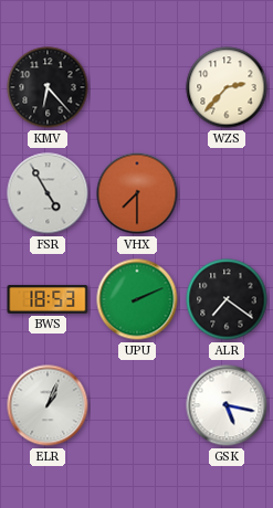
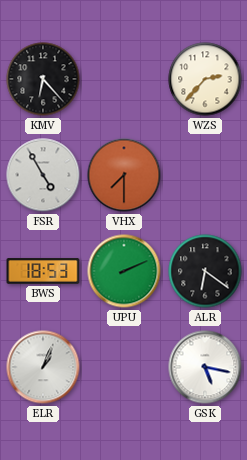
ALR: 7:21 -> 6:21 (205, 271)
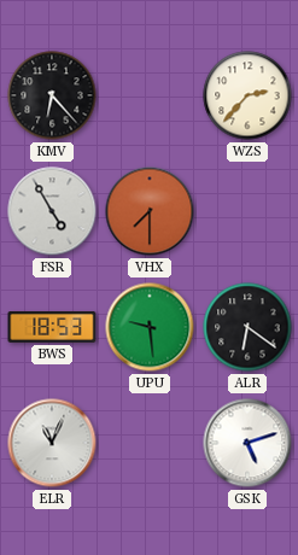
UPU: 2:11 -> 9:29 (150, 327)
ELR: 1:04 -> 11:04 (52, 443)
GSK: 5:17 -> 5:12 (247, 443)
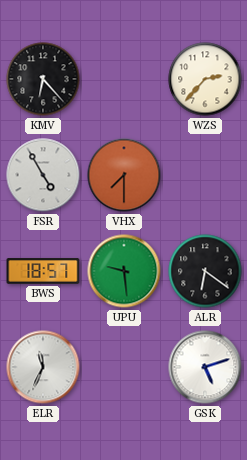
BWS: 18:53 -> 18:57 (43, 271)
ELR: 11:04 -> 11:34 (43, 367)
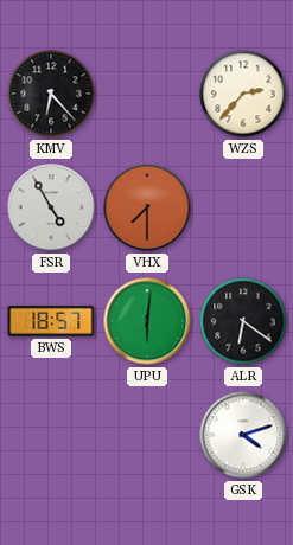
UPU: 9:29 -> 6:01 (147, 321)
ELR: 11:34 -> none (43, 367)
GSK: 5:12 -> 4:12 (243, 435)
